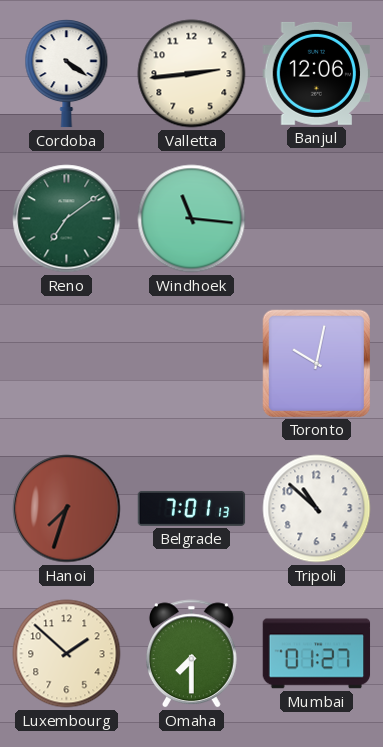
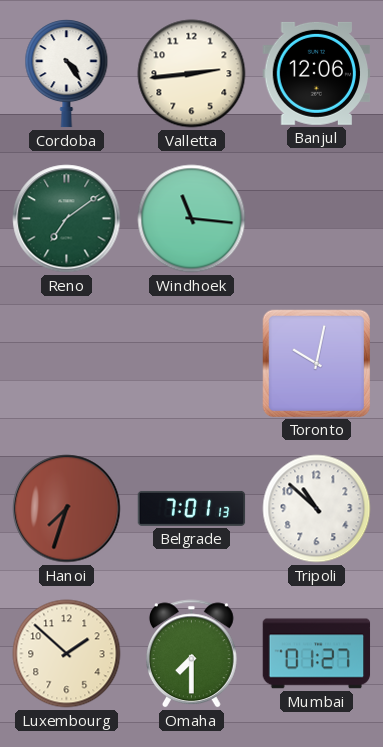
Cordoba: 4:21 -> 4:24 (67, 74)
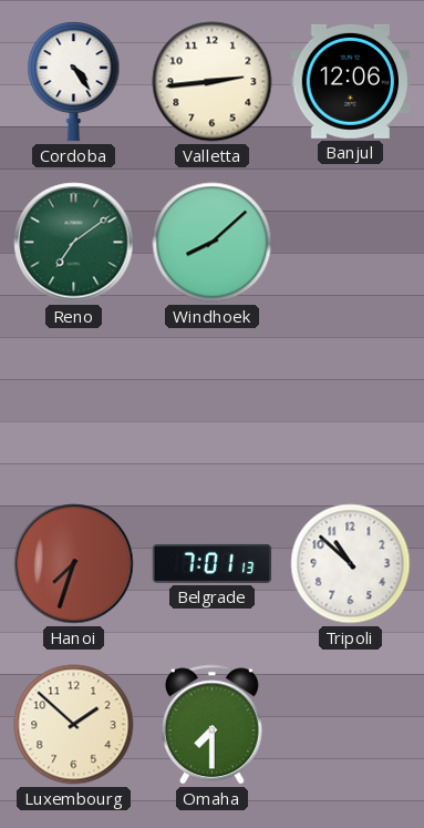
Windhoek: 11:16 -> 8:08 (213, 243)
Toronto: 10:02 -> none (316, 363)
Mumbai: 01:27 -> none (317, 654)
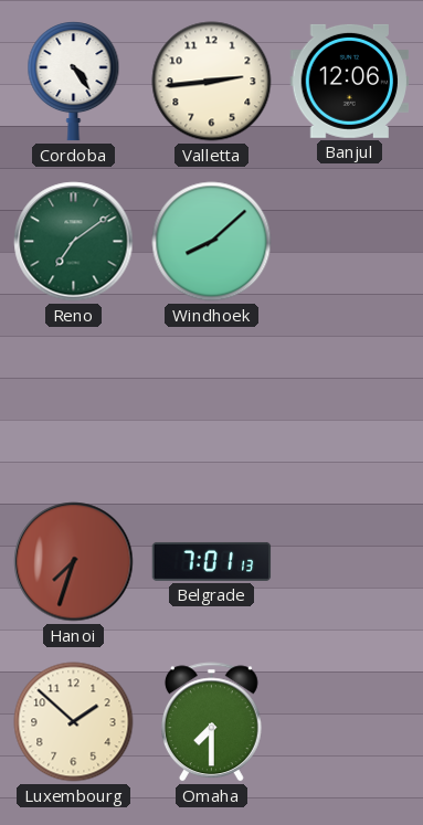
Tripoli: 10:52 -> none (351, 564)
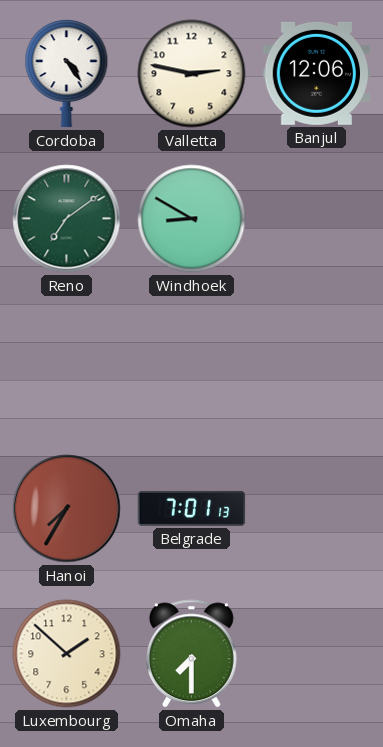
Valletta: 2:44 -> 2:47 (192, 74)
Windhoek: 8:08 -> 8:50 (192, 219)
Hanoi: 7:33 -> 7:35 (67, 509)
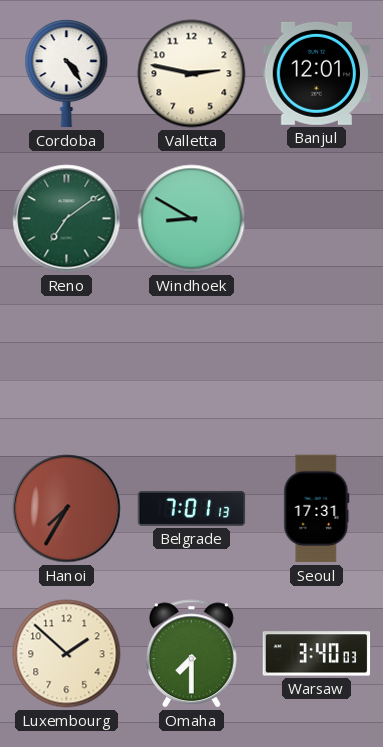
Banjul: 12:06 -> 12:01 (317, 73)
Seoul: none -> 17:31 (317, 509)
Warsaw: none -> 3:40 (317, 654)
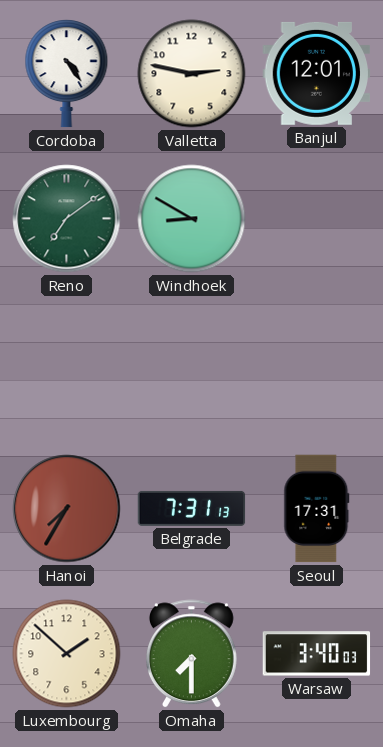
Belgrade: 7:01 -> 7:31 (192, 508)
